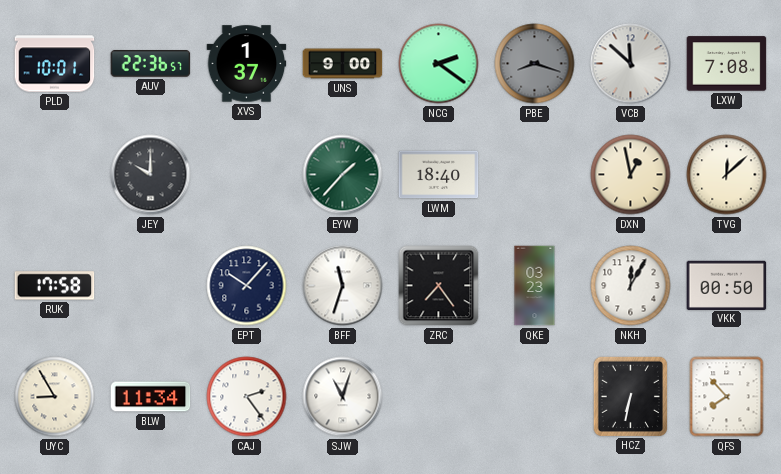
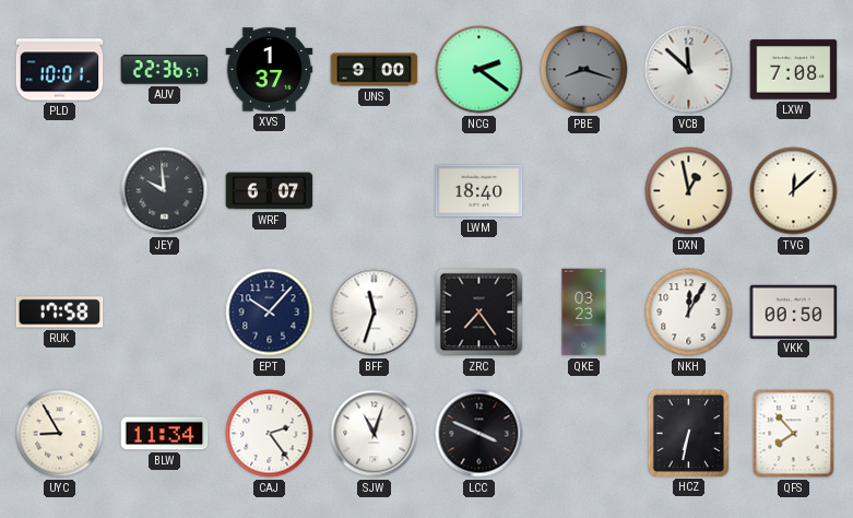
JEY: 10:00 -> 9:59 (165, 191)
WRF: none -> 6:07 (270, 191)
EYW: 1:37 -> none (343, 175)
LCC: none -> 3:49 (479, 434)
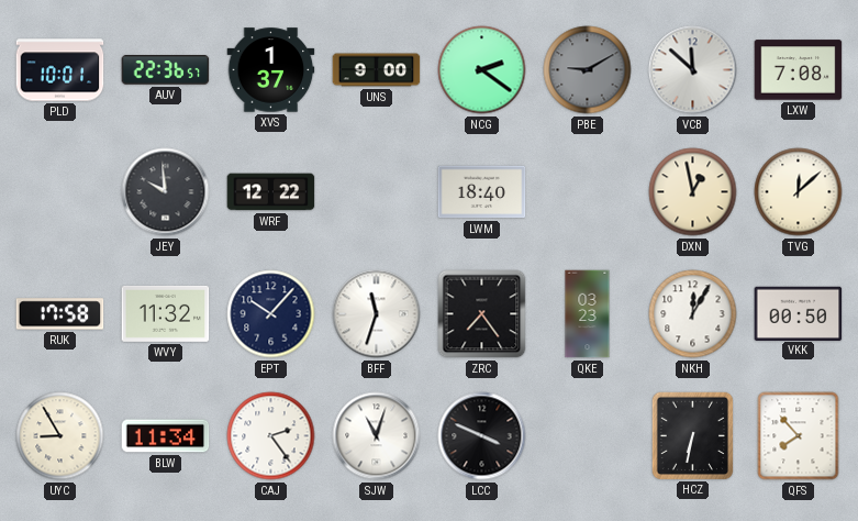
PBE: 8:18 -> 9:10 (588, 70)
WRF: 6:07 -> 12:22 (271, 192)
WVY: none -> 11:32 (166, 313)
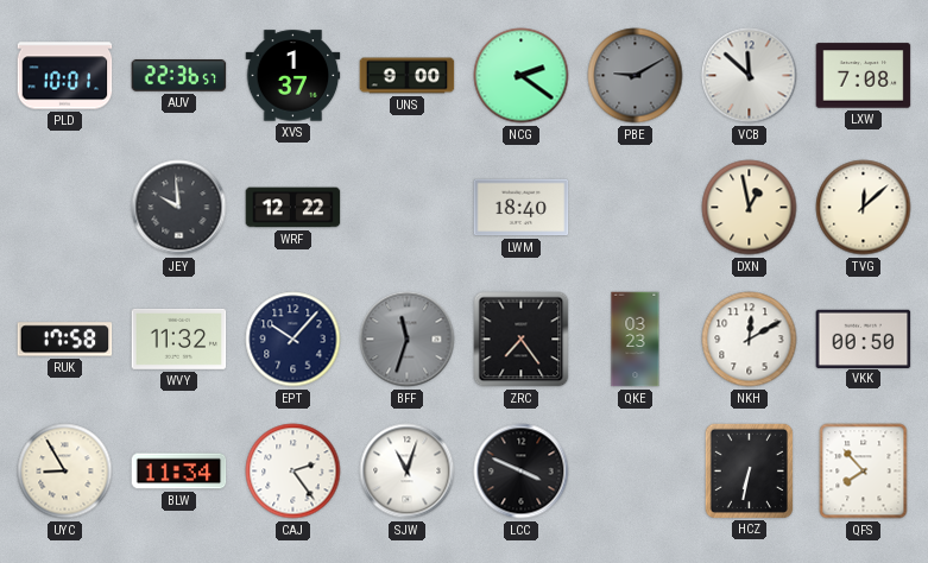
BFF dial: white -> grey (408, 340)
NKH: 12:05 -> 12:10 (750, 340)
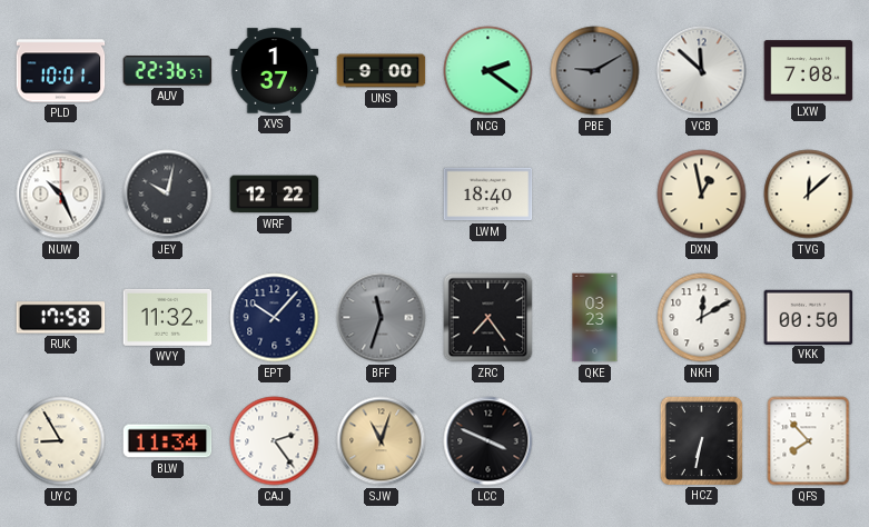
NUW: none -> 10:26 (61, 195)
JEY: 9:59 -> 10:02 (168, 195)
SJW dial: white -> champagne (382, 441)
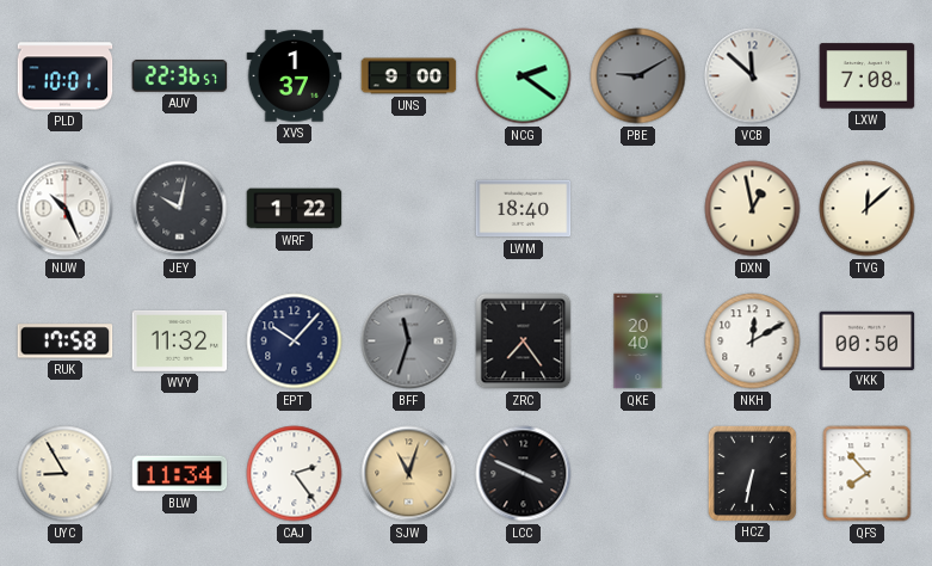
WRF: 12:22 -> 1:22 (295, 209)
QKE: 03:23 -> 20:40 (638, 342)
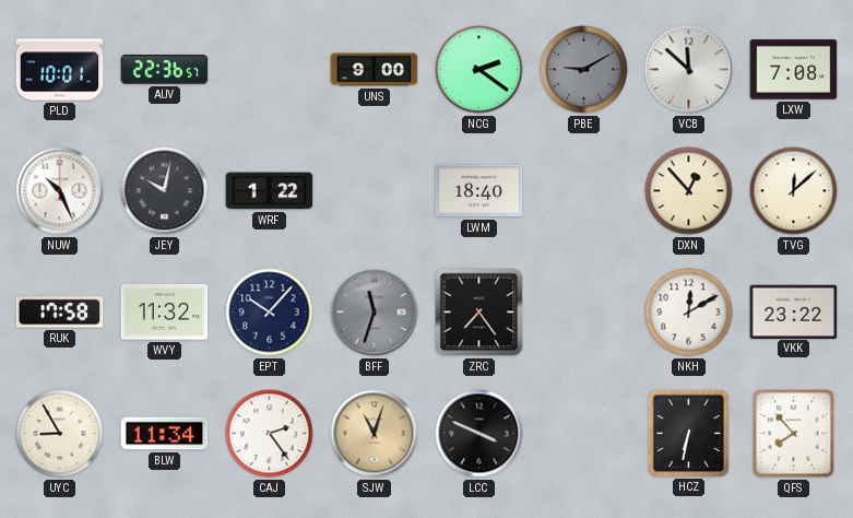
XVS: 1:37 -> none (295, 76)
DXN: 12:58 -> 12:53 (689, 191)
QKE: 20:40 -> none (638, 342)
VKK: 00:50 -> 23:22 (794, 311)
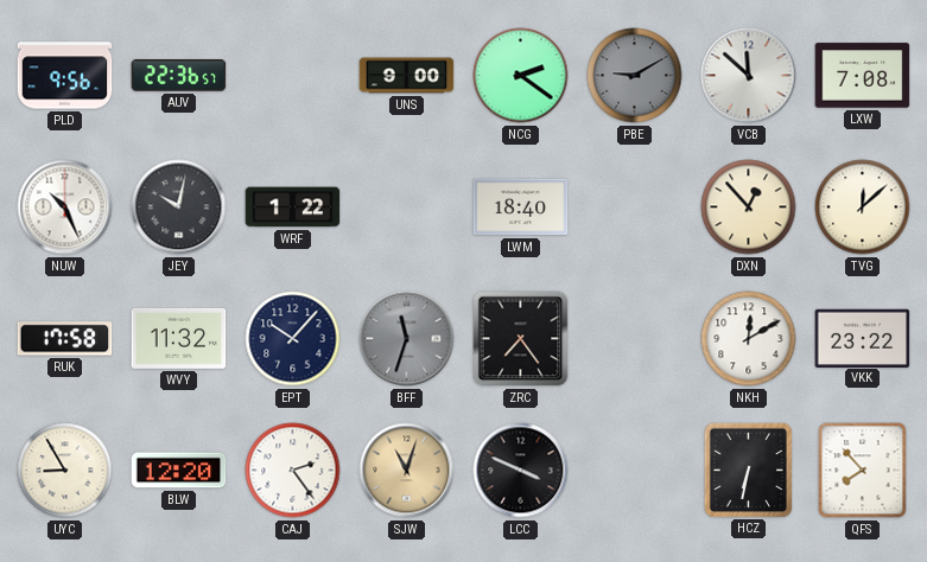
PLD: 10:01 -> 9:56 (65, 76)
BLW: 11:34 -> 12:20 (179, 471)
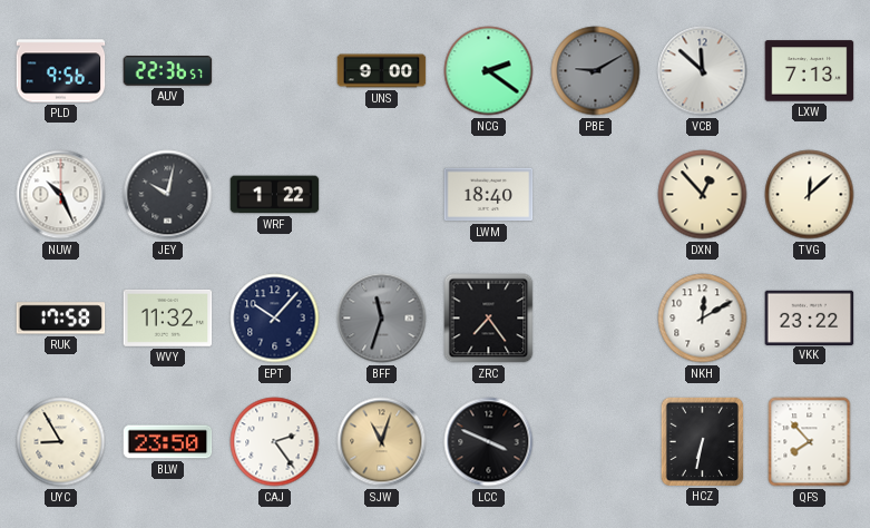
LXW: 7:08 -> 7:13 (810, 71)
BLW: 12:20 -> 23:50 (168, 442)
